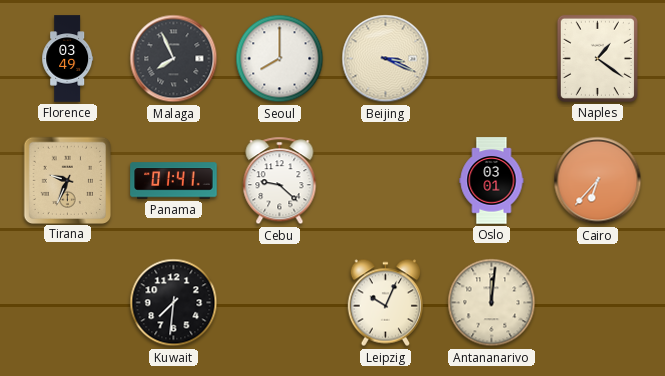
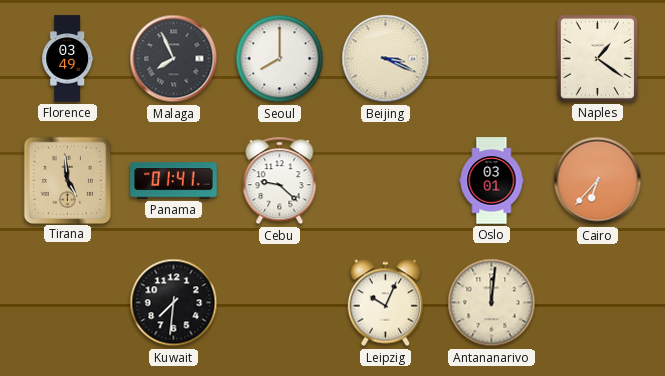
Tirana: 9:34 -> 4:59 (67, 180)
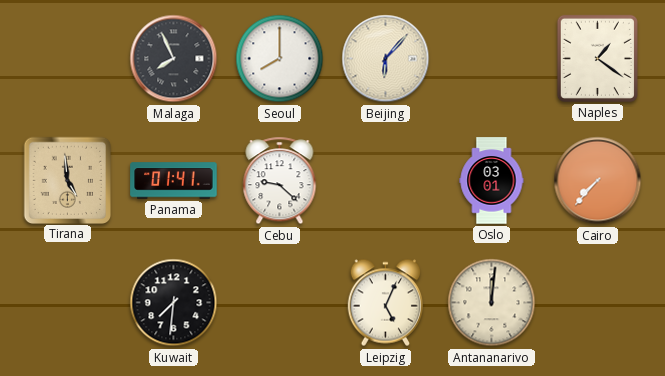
Florence: 03:49 -> none (68, 59)
Beijing: 3:19 -> 6:07 (386, 59)
Cairo: 6:37 -> 7:37 (598, 181)
Leipzig: 10:04 -> 5:04 (386, 303)
